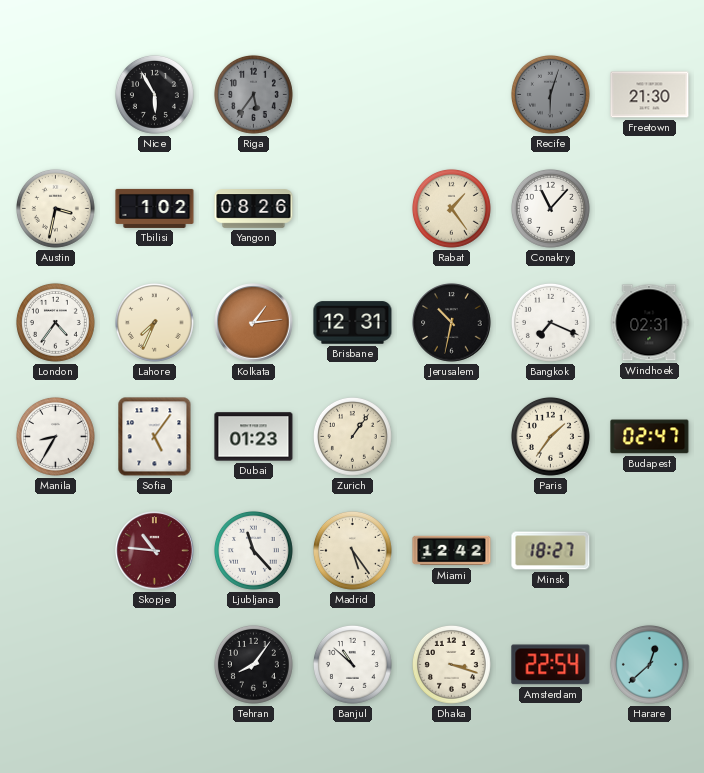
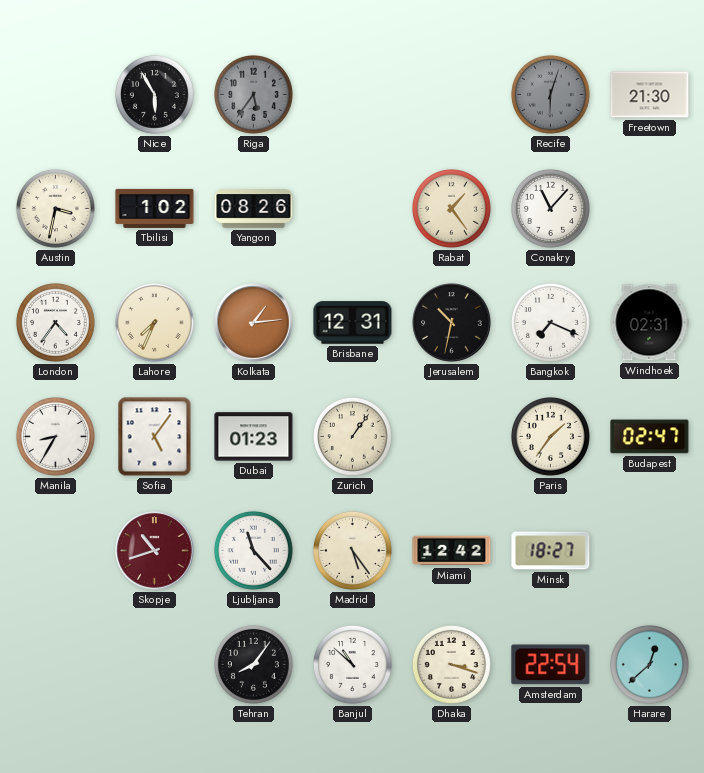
Skopje: 10:46 -> 10:42 (155, 551)
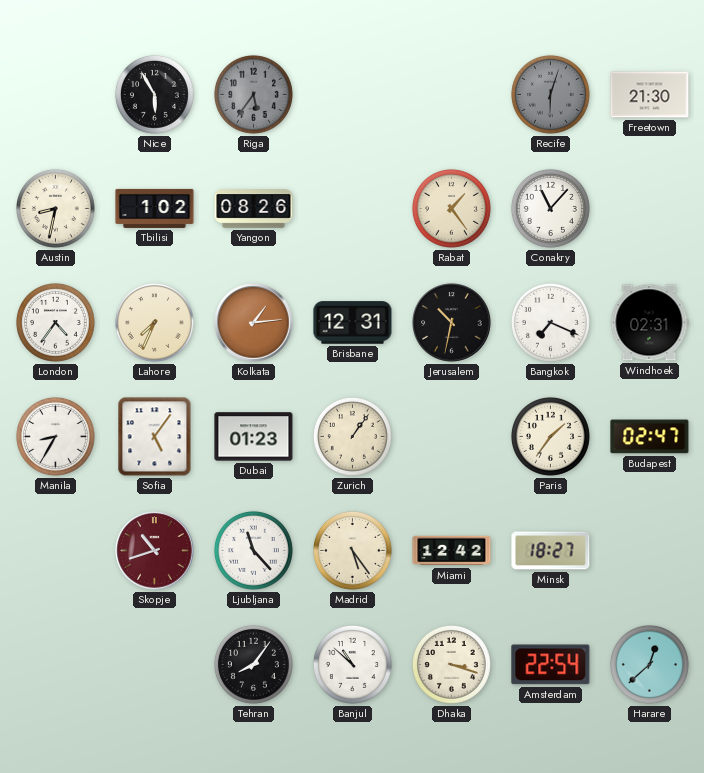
Austin: 3:32 -> 8:32 (55, 208)
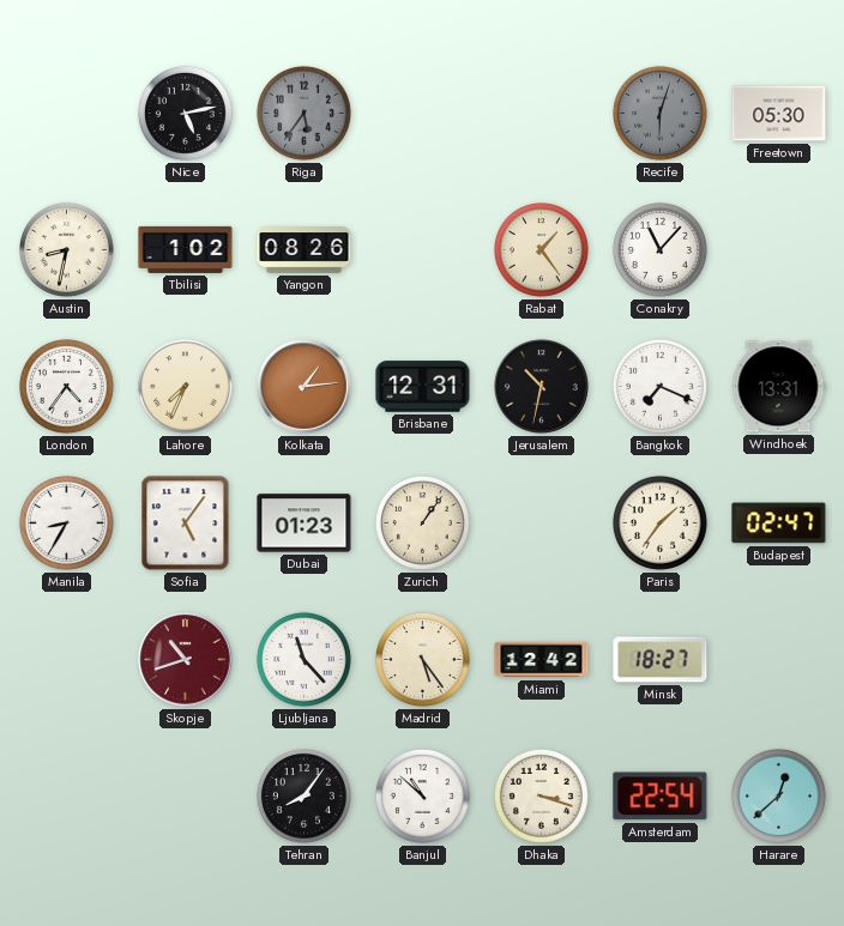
Nice: 5:55 -> 5:13 (185, 113)
Freetown: 21:30 -> 05:30 (779, 114)
Windhoek: 02:31 -> 13:31 (778, 387)
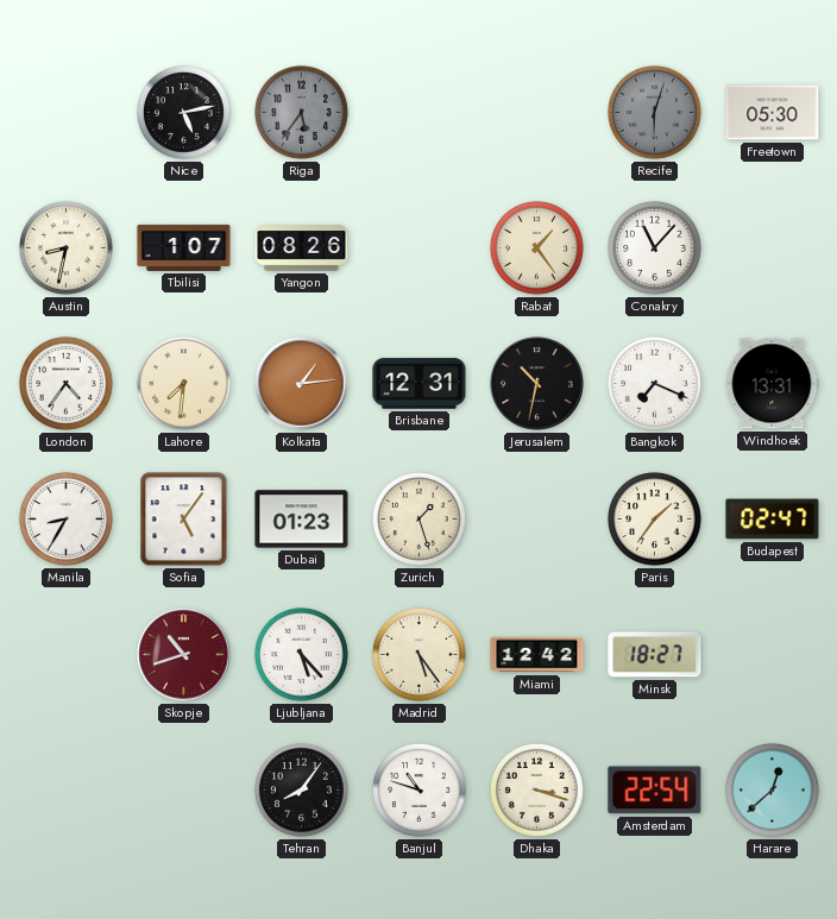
Tbilisi: 1:02 -> 1:07 (184, 247)
Lahore: 7:34 -> 7:31 (183, 383)
Zurich: 1:06 -> 1:27 (418, 518)
Ljubljana: 11:23 -> 5:23 (301, 654)
Banjul: 10:52 -> 10:48 (418, 789)
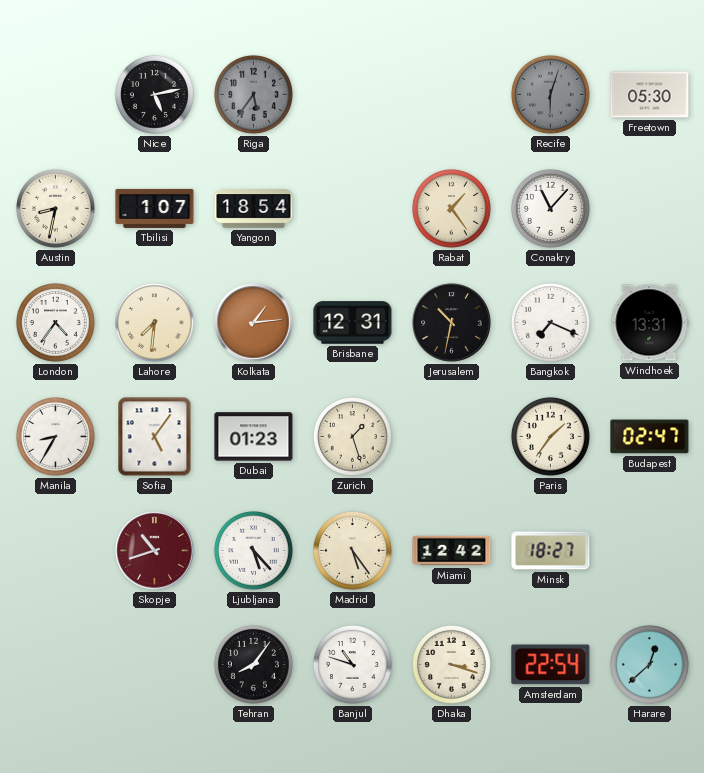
Yangon: 08:26 -> 18:54 (254, 209)
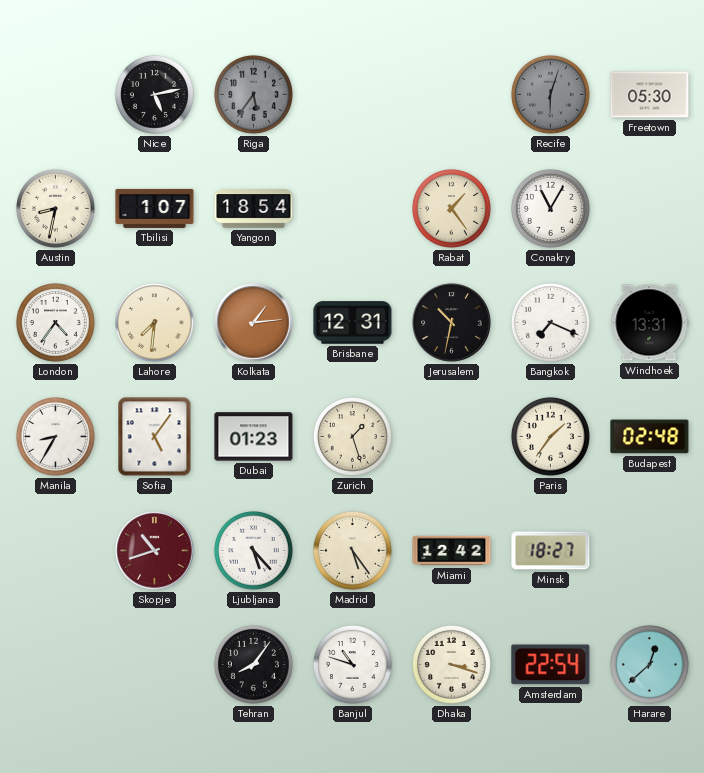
Conakry: 11:07 -> 11:05 (550, 208)
Budapest: 02:47 -> 02:48 (650, 437)
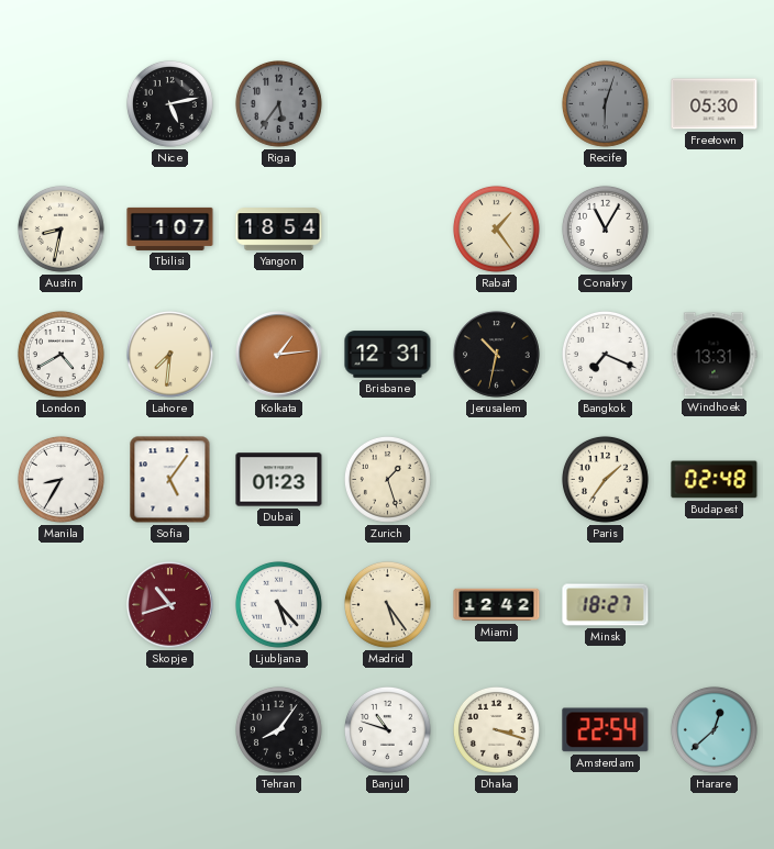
London: 4:36 -> 4:40 (60, 354)
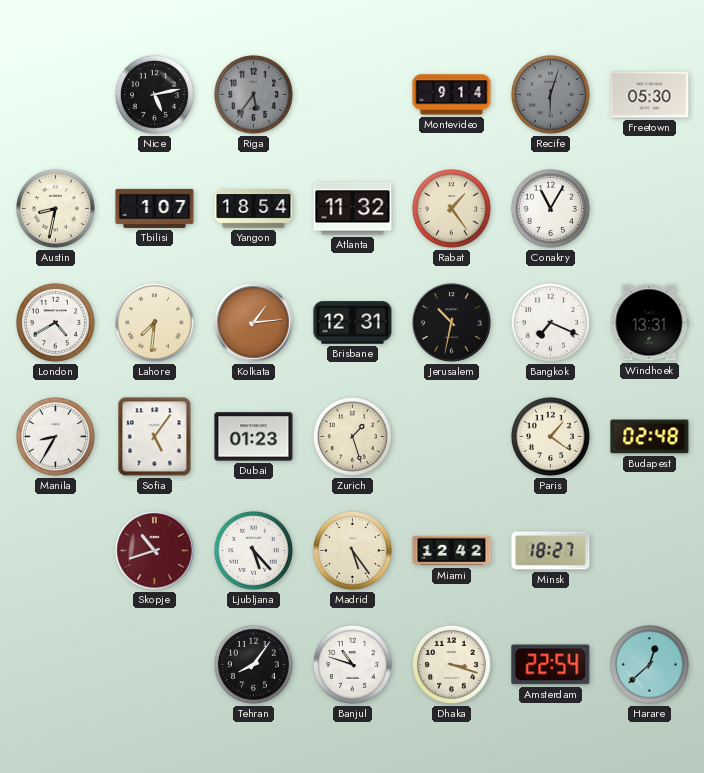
Montevideo: none -> 9:14 (452, 95)
Atlanta: none -> 11:32 (353, 209)
Paris: 1:36 -> 1:21 (550, 436)
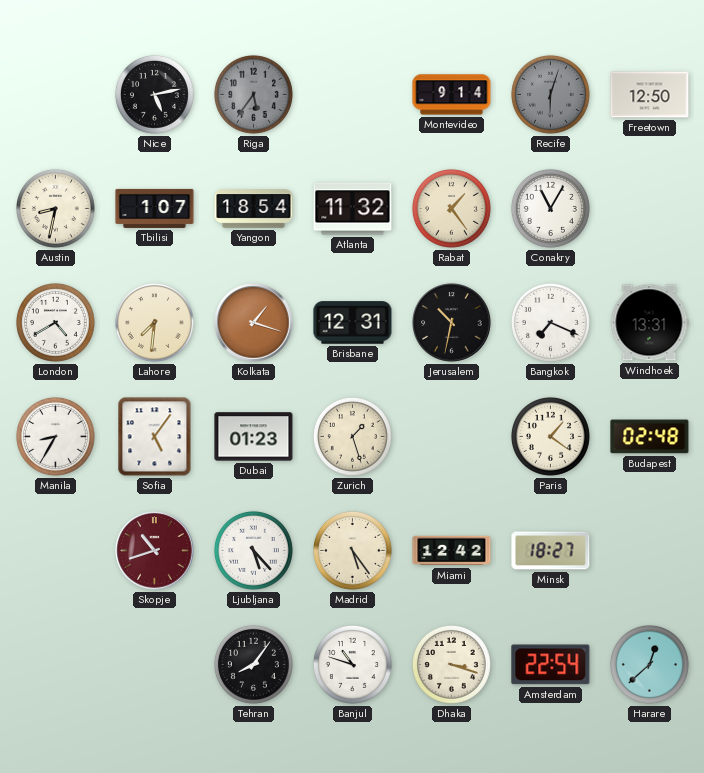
Freetown: 05:30 -> 12:50 (650, 95)
Kolkata: 1:14 -> 1:18 (254, 323)
